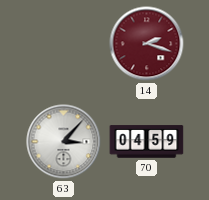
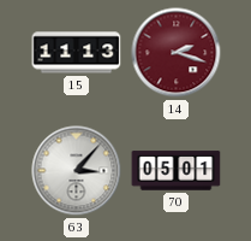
15: none -> 11:13 (77, 53)
70: 04:59 -> 05:01 (177, 171)
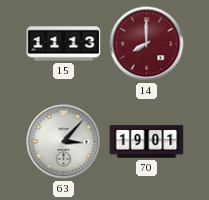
14: 2:18 -> 8:00 (147, 44)
70: 05:01 -> 19:01 (147, 142)
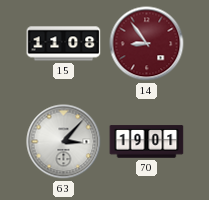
15: 11:13 -> 11:08 (64, 44)
14: 8:00 -> 8:54 (147, 44)
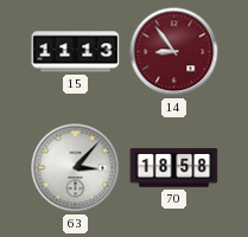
15: 11:08 -> 11:13 (76, 52)
70: 19:01 -> 18:58 (174, 168)
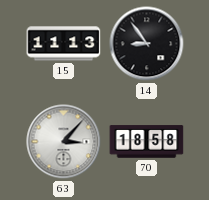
14 dial: burgundy -> black (147, 44)
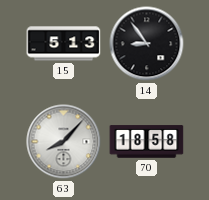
15: 11:13 -> 5:13 (64, 44)
63: 3:07 -> 8:07 (64, 142)
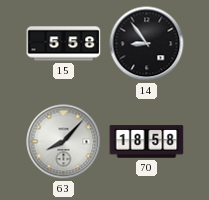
15: 5:13 -> 5:58 (64, 44)
